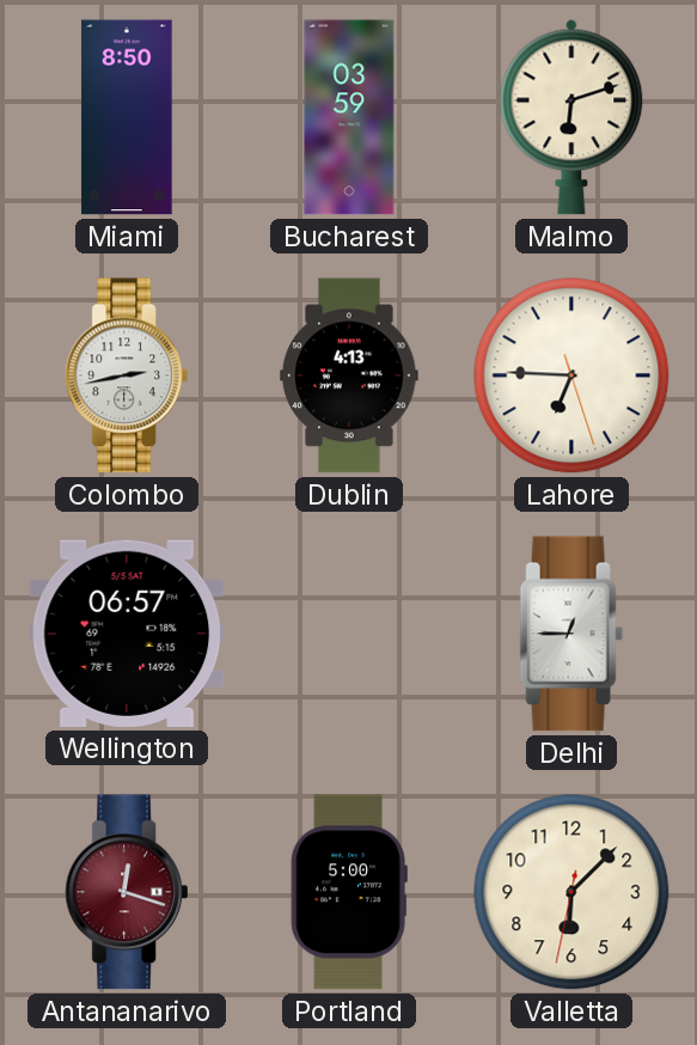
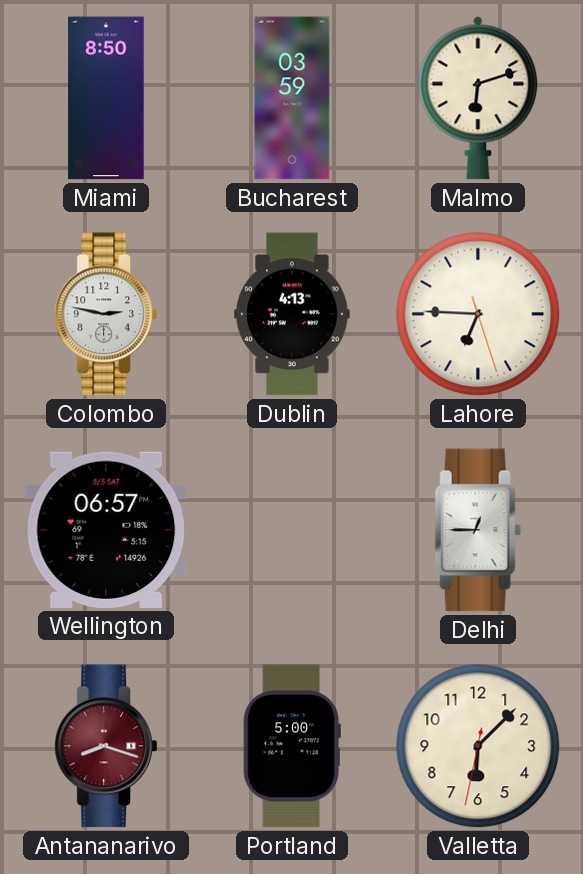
Colombo: 2:43 -> 2:47 (105, 314)
Antananarivo: 12:18 -> 8:18 (105, 746)
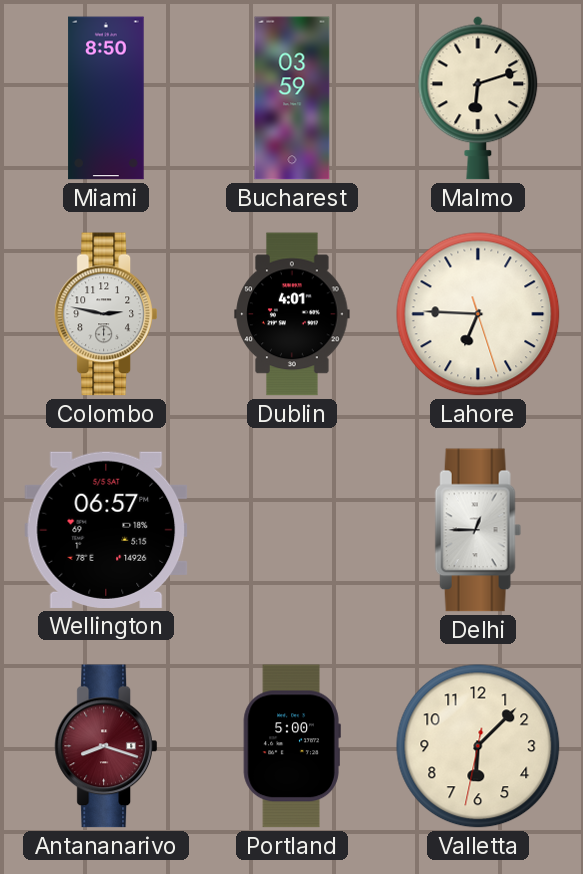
Dublin: 4:13 -> 4:01 (292, 314)
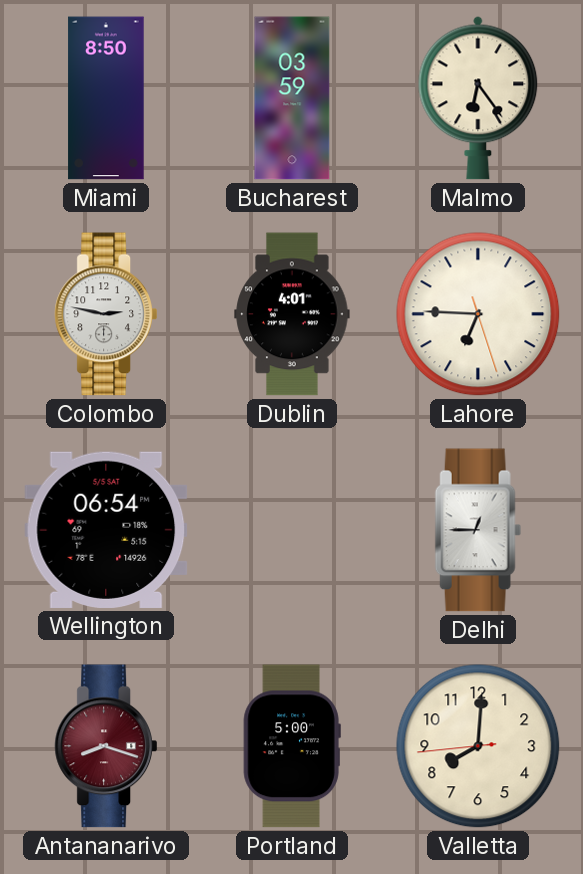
Malmo: 6:12 -> 6:24 (478, 98)
Wellington: 06:57 -> 06:54 (106, 530)
Valletta: 6:07 -> 8:00 (478, 746)
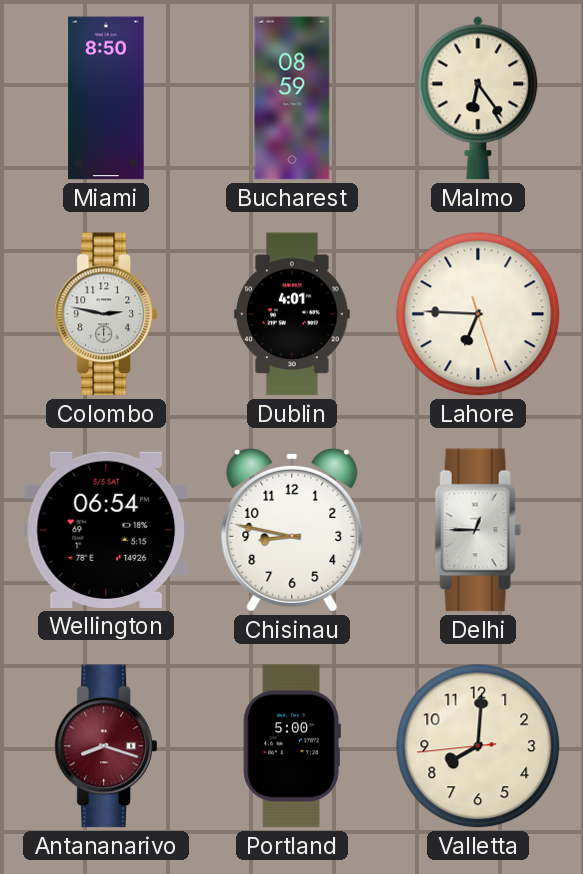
Bucharest: 03:59 -> 08:59 (292, 98)
Chisinau: none -> 8:47 (292, 530)
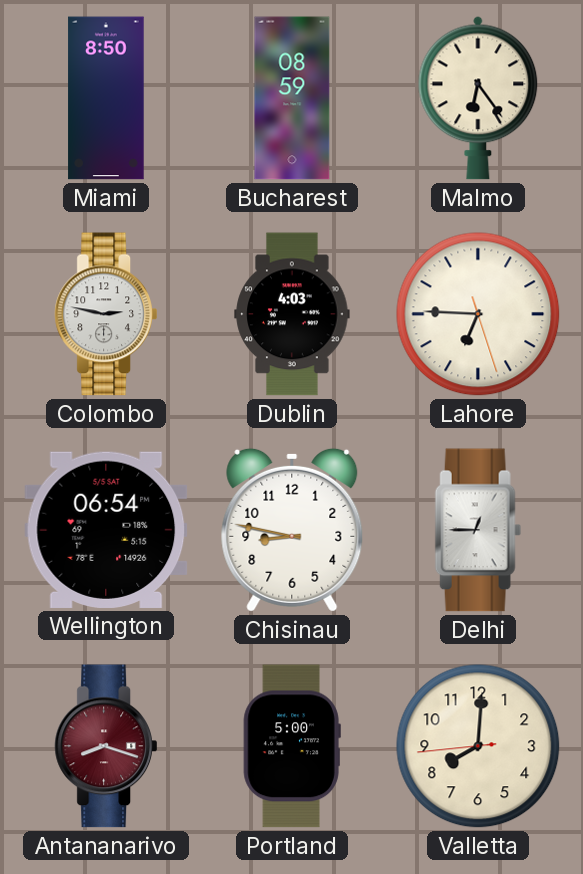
Dublin: 4:01 -> 4:03 (292, 314)
